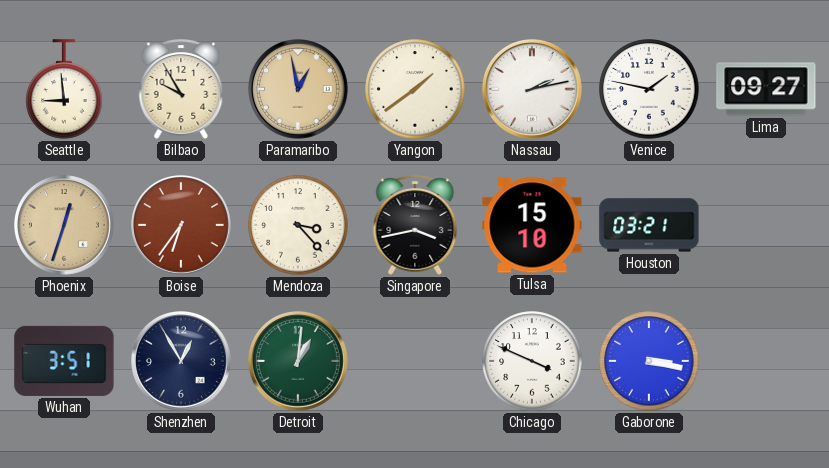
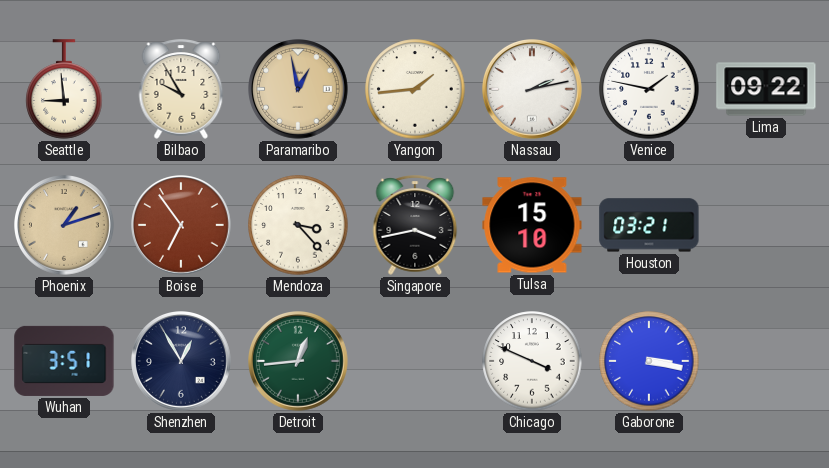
Yangon: 1:39 -> 1:44 (415, 89)
Lima: 09:27 -> 09:22 (766, 89)
Phoenix: 12:33 -> 1:12 (65, 226)
Boise: 6:36 -> 6:54 (182, 226)
Detroit: 1:01 -> 12:44 (299, 362)
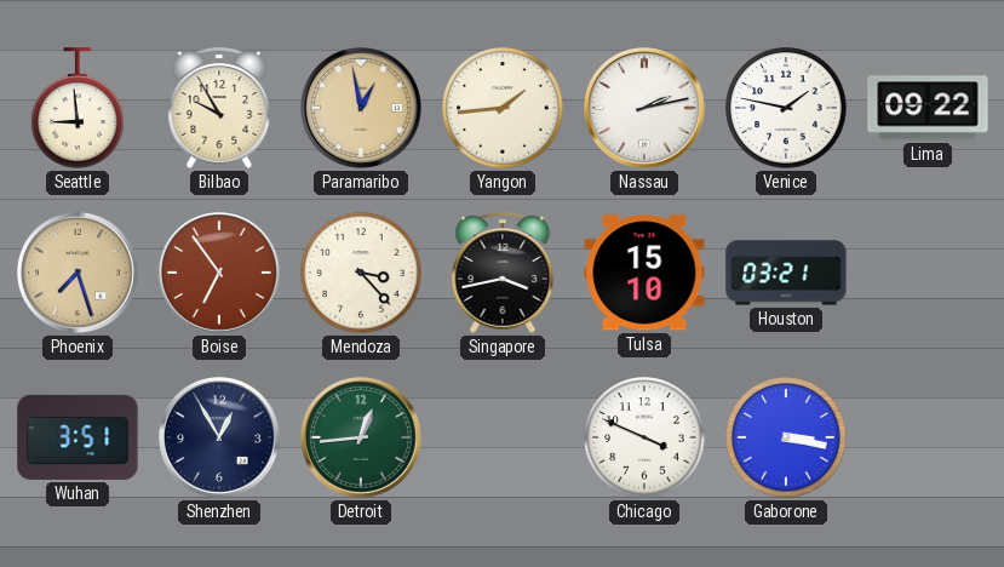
Phoenix: 1:12 -> 7:27 (79, 274)
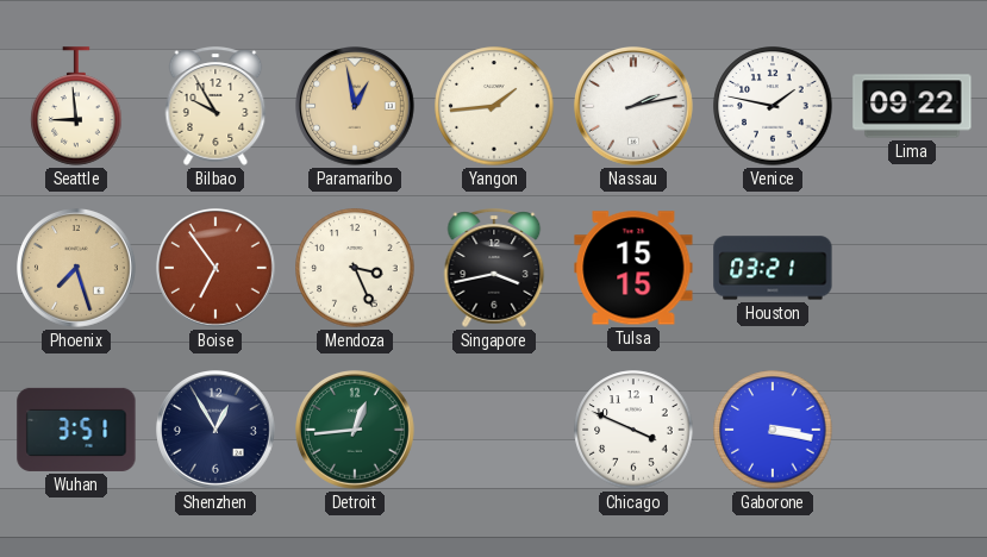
Mendoza: 3:23 -> 3:26 (355, 268)
Tulsa: 15:10 -> 15:15 (633, 268)
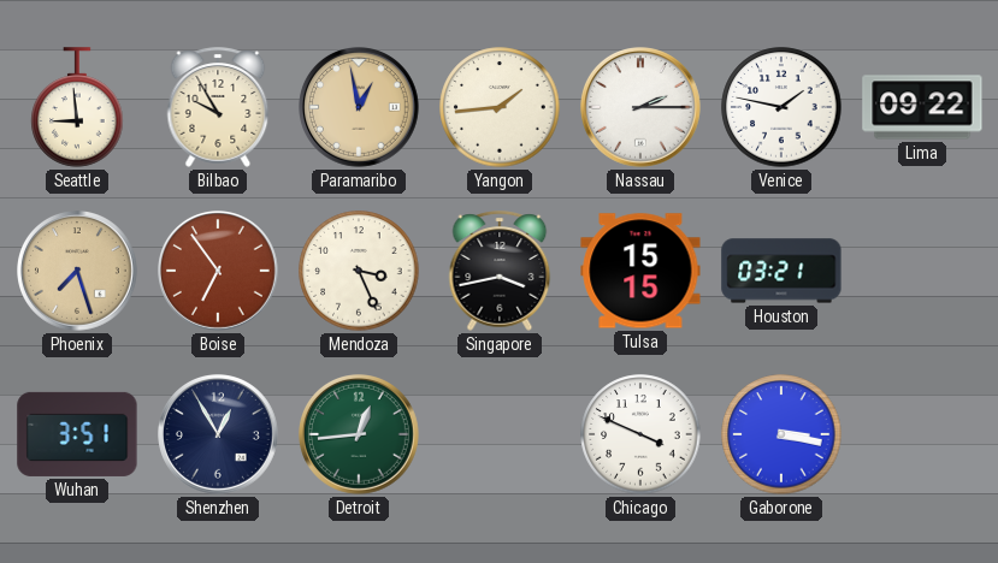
Nassau: 2:13 -> 2:15 (642, 108)
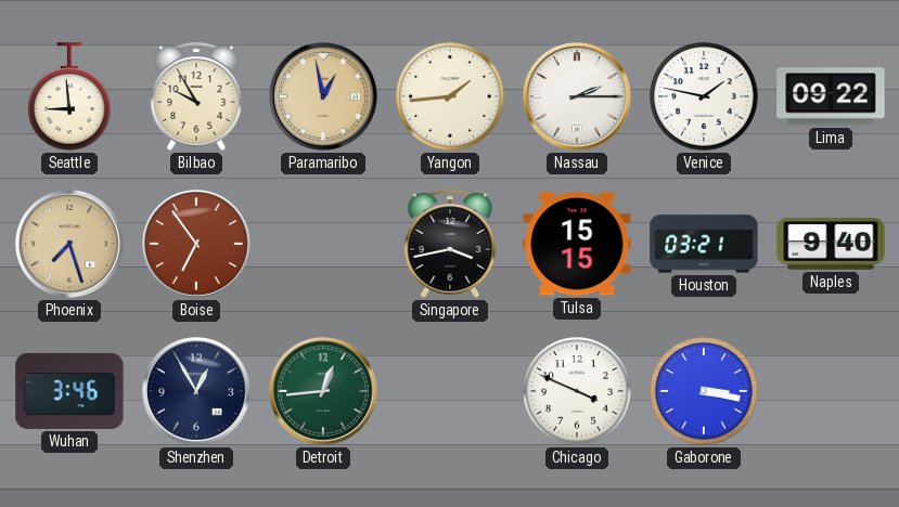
Mendoza: 3:26 -> none (359, 271)
Naples: none -> 9:40 (831, 244)
Wuhan: 3:51 -> 3:46 (69, 391)
